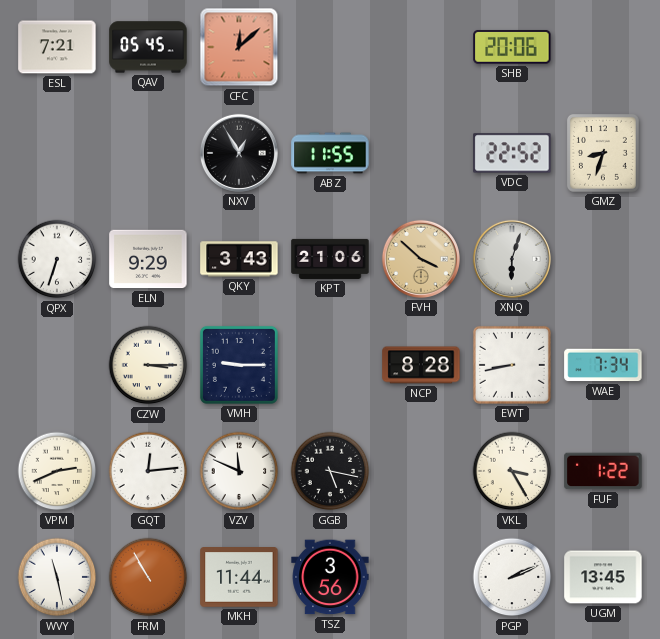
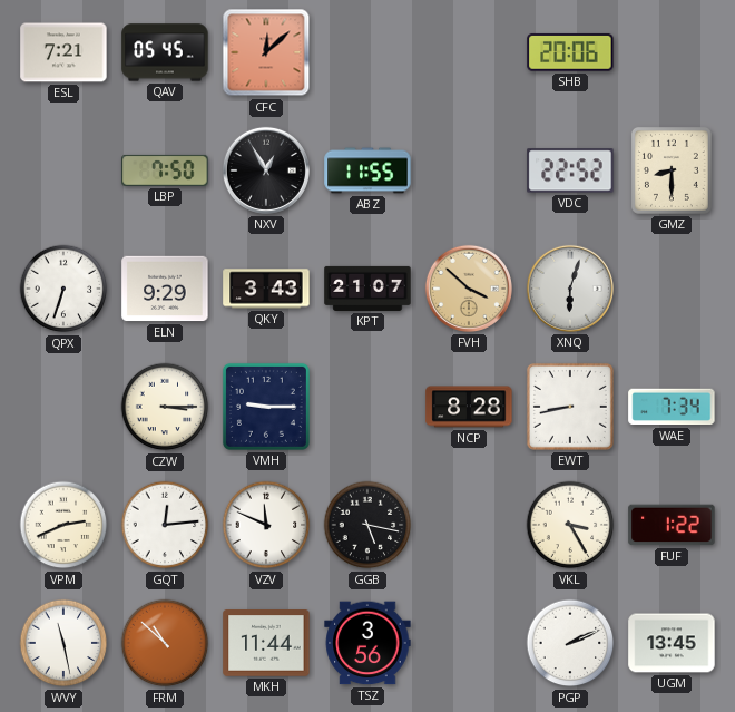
LBP: none -> 7:50 (165, 170)
GMZ: 8:33 -> 8:30 (672, 170)
KPT: 21:06 -> 21:07 (367, 289)
FRM: 10:55 -> 10:52 (165, 643)
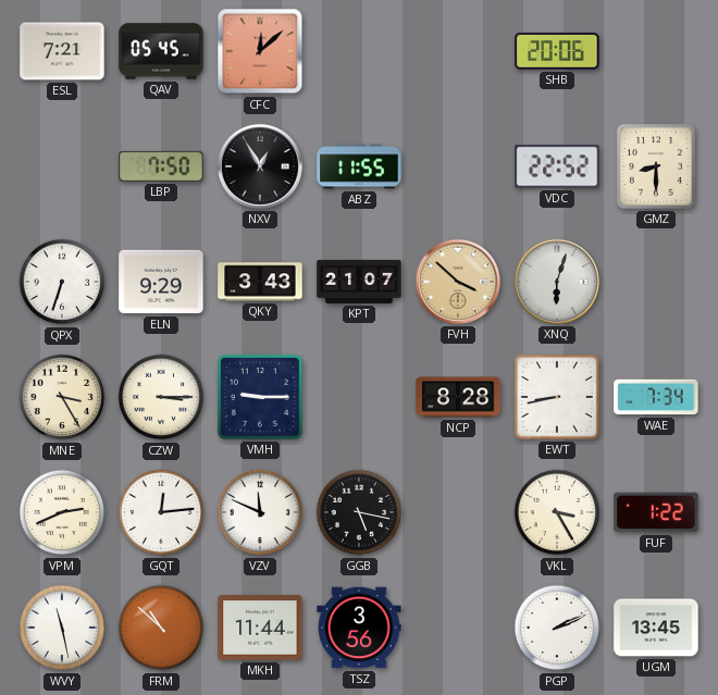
MNE: none -> 3:25 (62, 397)
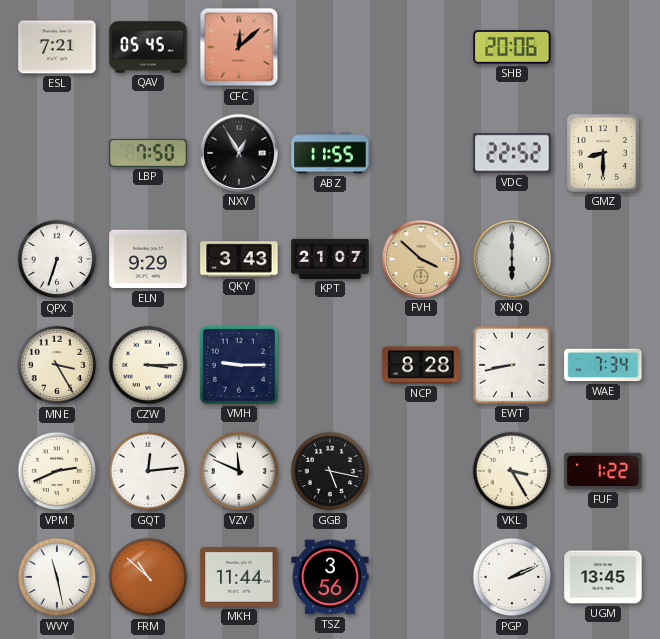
XNQ: 6:03 -> 6:00 (512, 259)
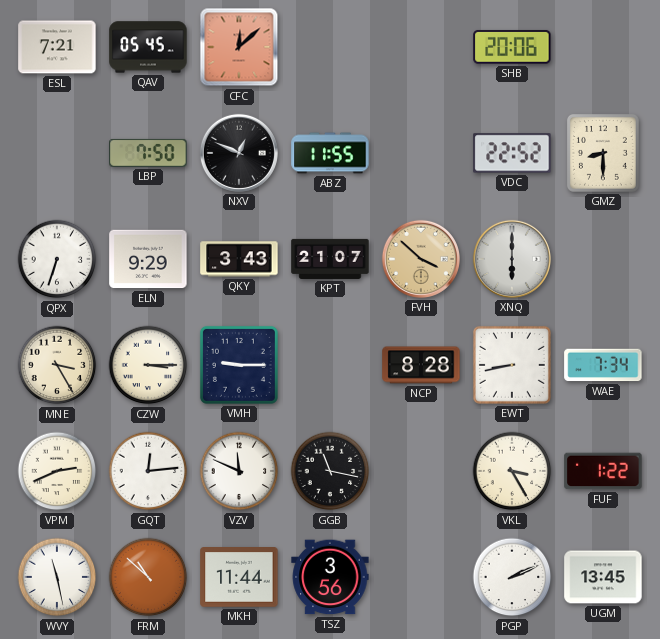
NXV: 12:55 -> 12:49 (239, 153)
GGB: 5:17 -> 11:17 (330, 471)
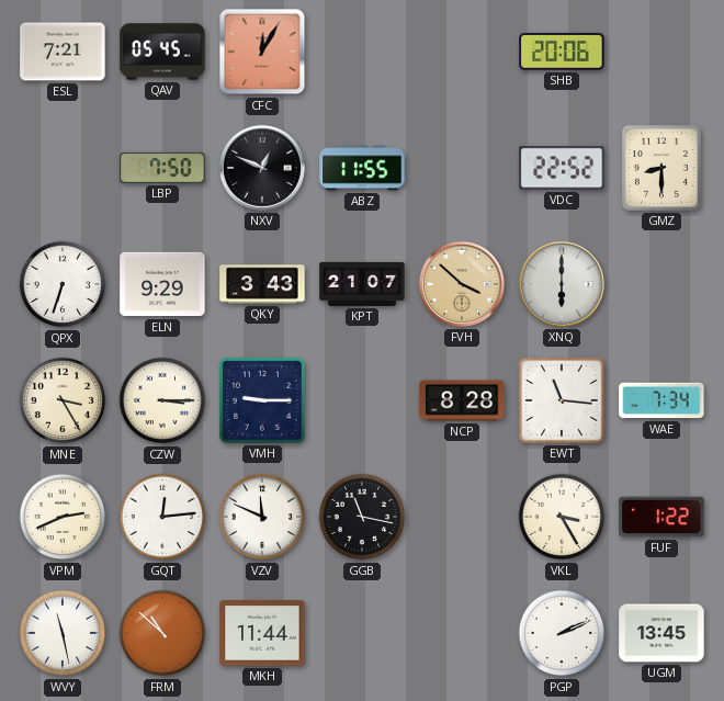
CFC: 12:08 -> 12:05 (262, 52)
EWT: 8:43 -> 11:16 (562, 400)
TSZ: 3:56 -> none (330, 577)
